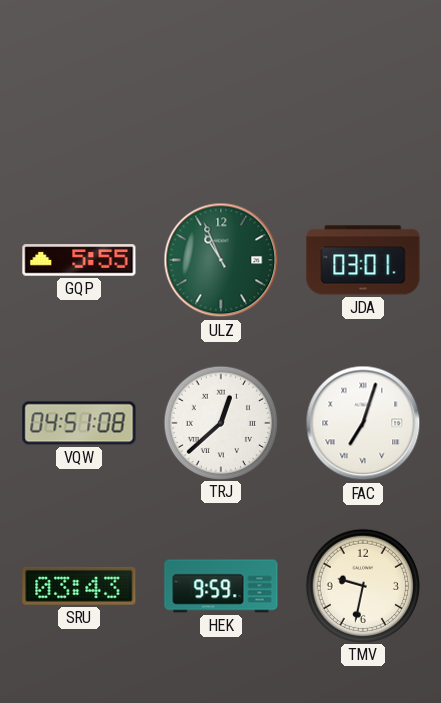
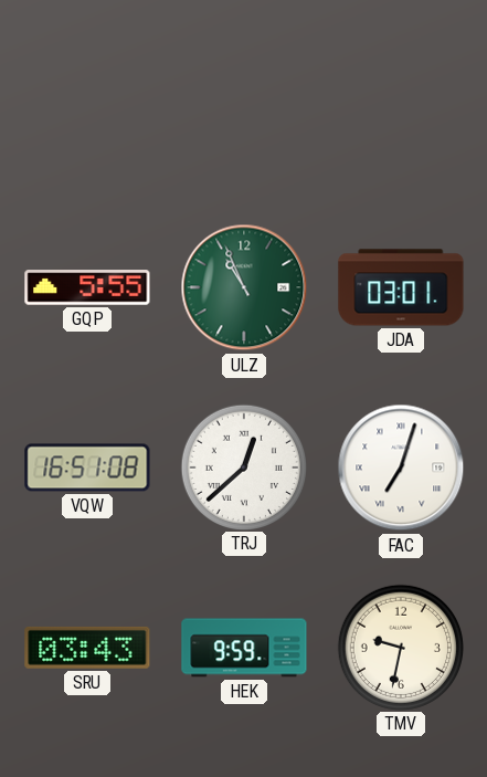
VQW: 04:51 -> 16:51 (87, 468)
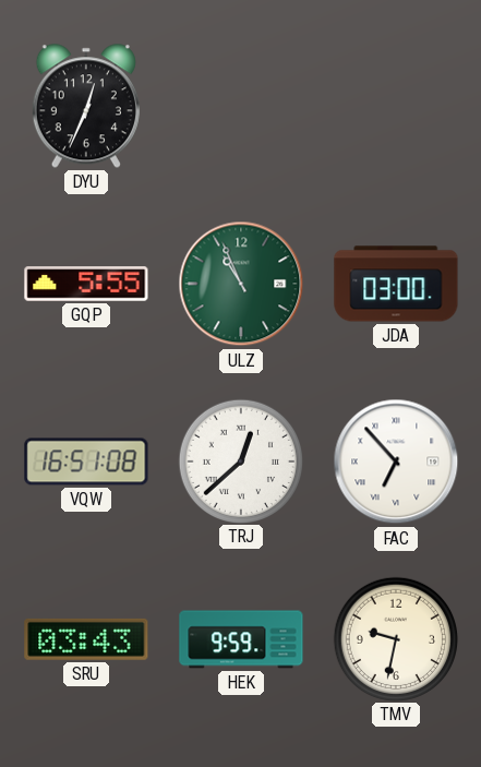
DYU: none -> 12:34 (86, 106)
JDA: 03:01 -> 03:00 (396, 284)
FAC: 7:03 -> 6:53 (396, 462)
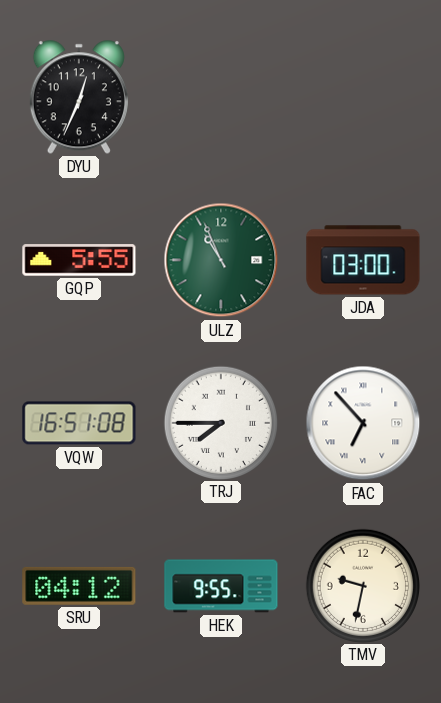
TRJ: 12:38 -> 7:45 (220, 422)
SRU: 03:43 -> 04:12 (79, 586)
HEK: 9:59 -> 9:55 (221, 586)
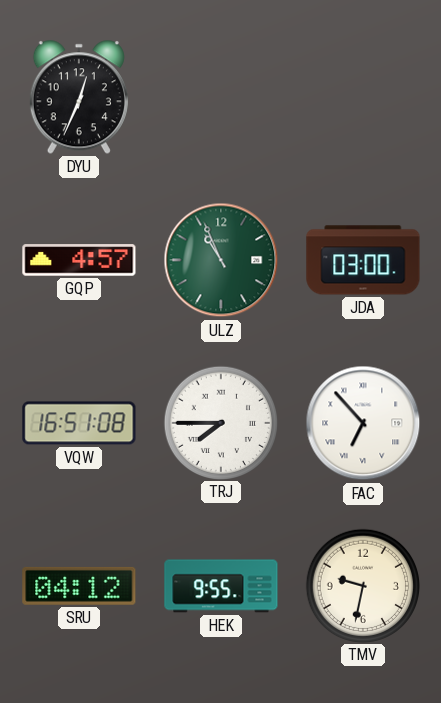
GQP: 5:55 -> 4:57 (79, 260)
